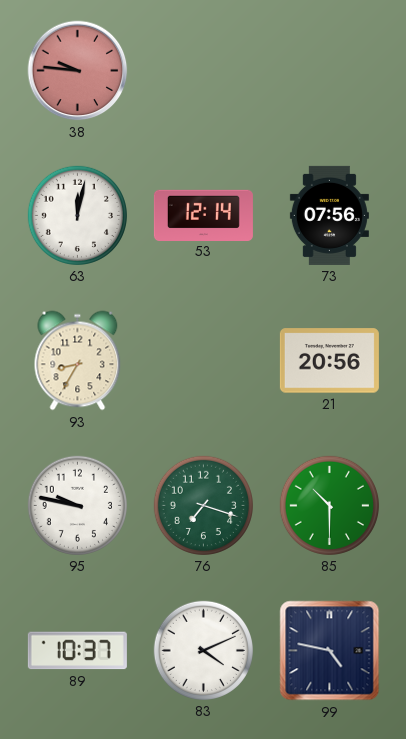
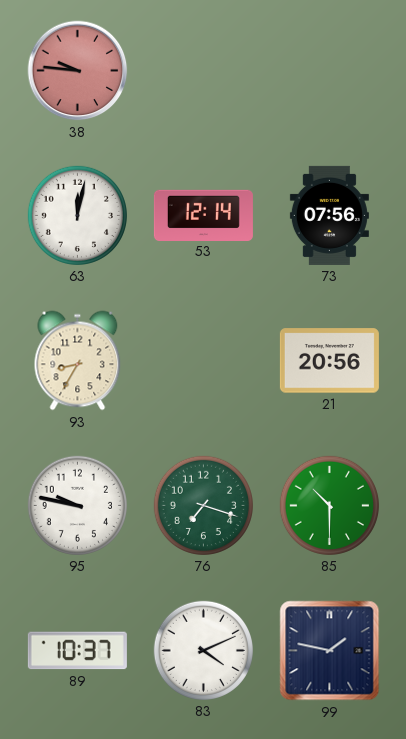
99: 4:47 -> 1:47 (330, 651)
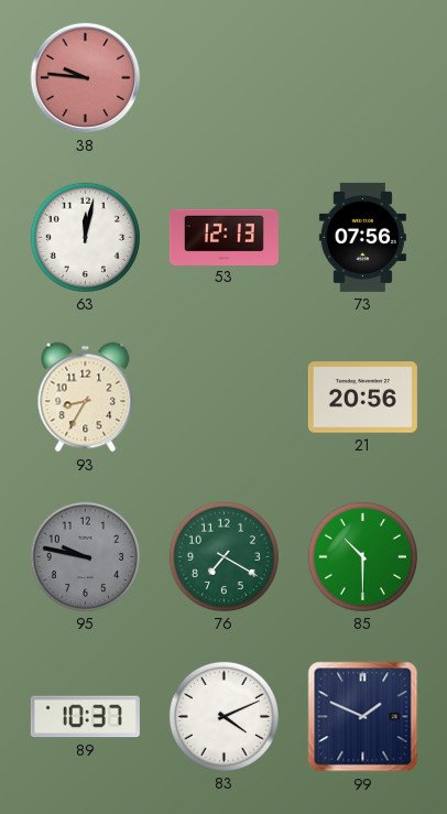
53: 12:14 -> 12:13 (223, 237)
95 dial: white -> grey (85, 556)
76: 7:18 -> 7:20 (223, 556)
99: 1:47 -> 1:49 (363, 717)
